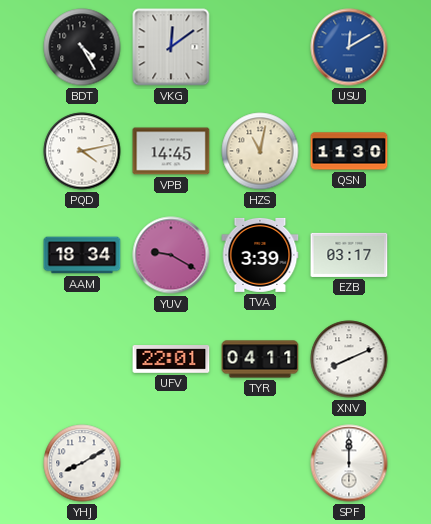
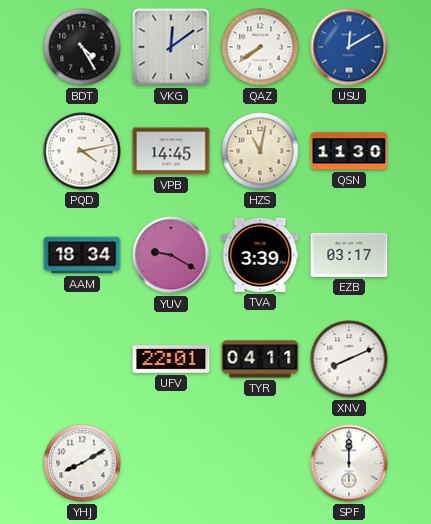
QAZ: none -> 7:39 (260, 47)
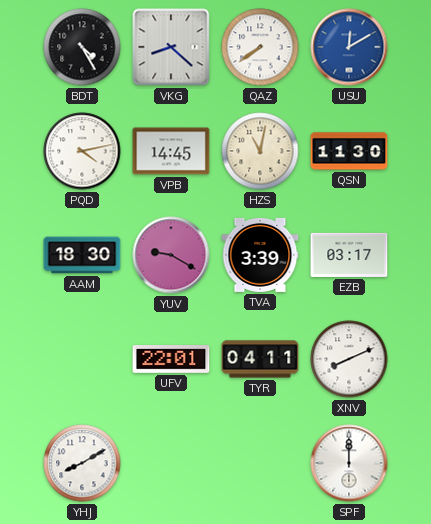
VKG: 12:09 -> 8:22 (171, 47)
AAM: 18:34 -> 18:30 (82, 255)
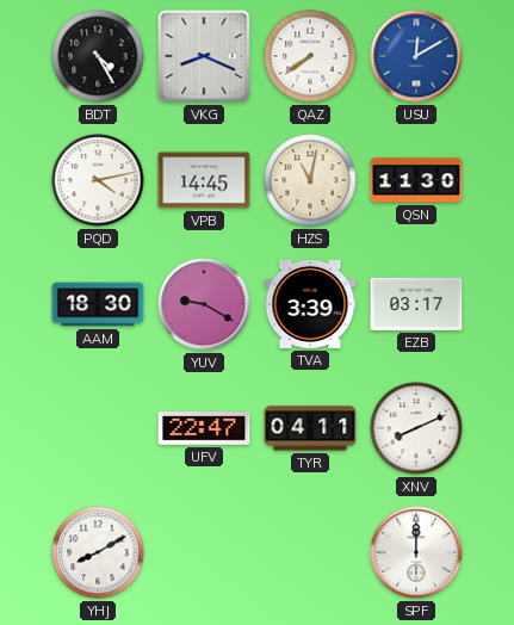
VKG: 8:22 -> 8:19 (204, 56)
UFV: 22:01 -> 22:47 (204, 428)
